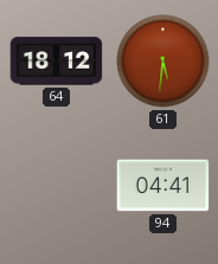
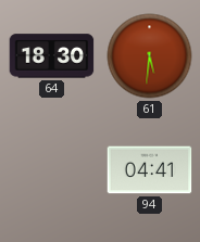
64: 18:12 -> 18:30 (52, 56)
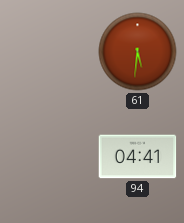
64: 18:30 -> none (52, 56)
